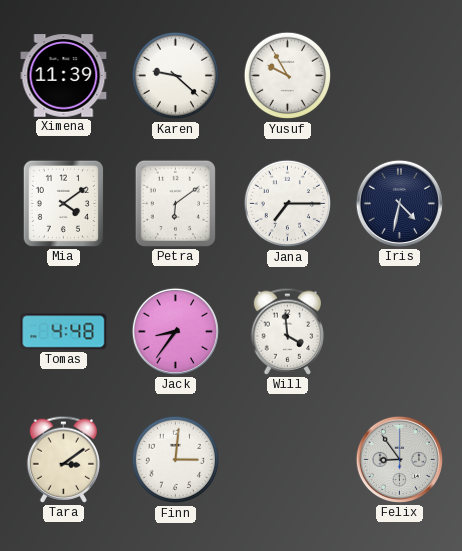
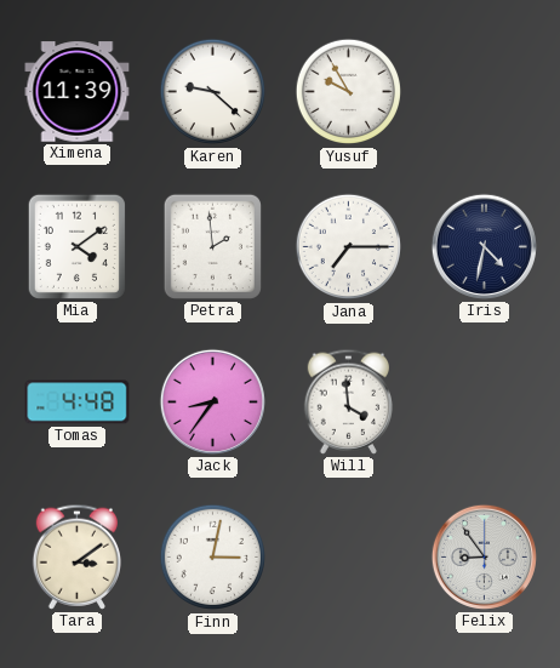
Petra: 6:09 -> 1:59 (212, 246)
Finn: 3:01 -> 3:02 (213, 558)
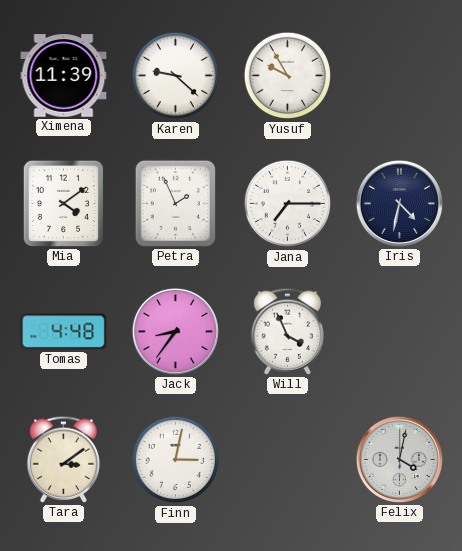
Petra: 1:59 -> 1:56 (175, 203)
Will: 3:59 -> 3:56 (288, 331)
Felix: 8:54 -> 4:02 (399, 459)
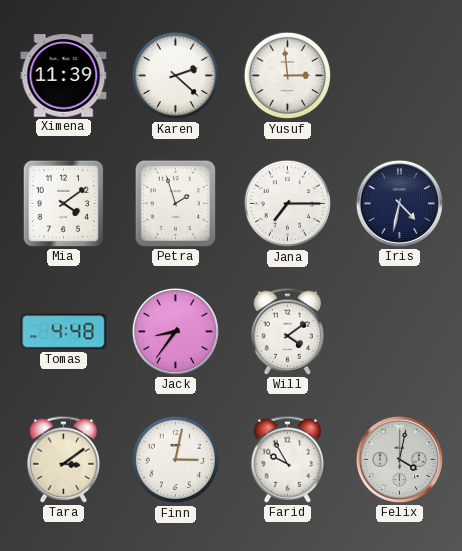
Karen: 9:22 -> 2:22 (176, 76)
Yusuf: 9:55 -> 2:59 (288, 76)
Petra: 1:56 -> 1:57 (175, 203)
Will: 3:56 -> 4:09 (288, 331)
Farid: none -> 9:55 (288, 459)
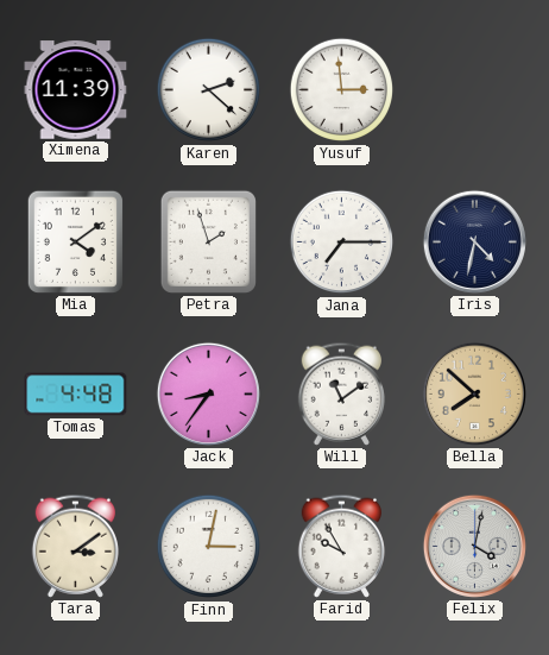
Will: 4:09 -> 11:09 (342, 393)
Bella: none -> 7:52 (474, 393)
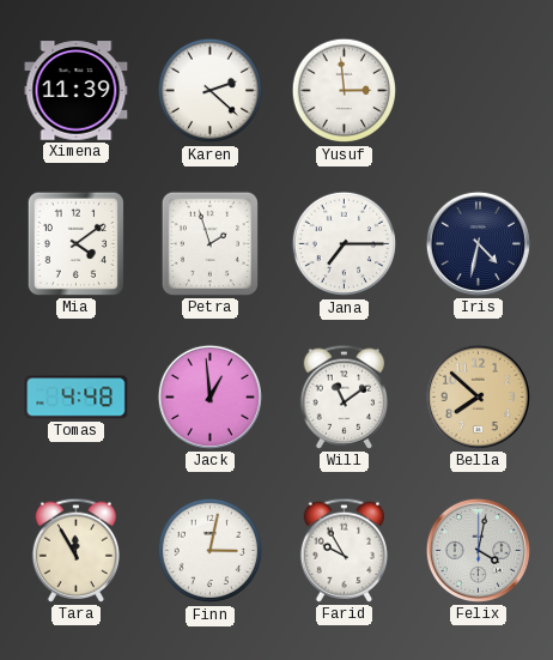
Jack: 8:36 -> 12:59 (209, 396)
Tara: 3:09 -> 11:55 (77, 550)
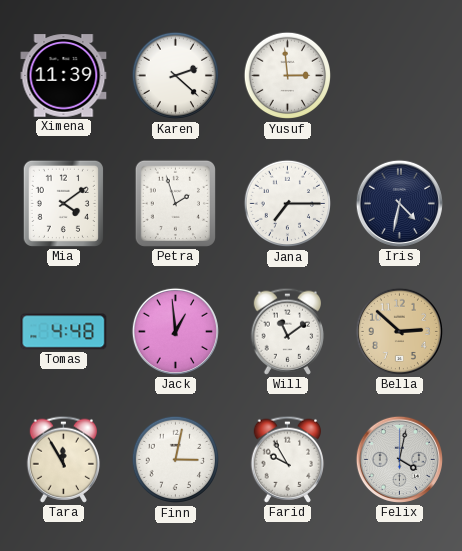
Bella: 7:52 -> 2:52 (399, 331)
